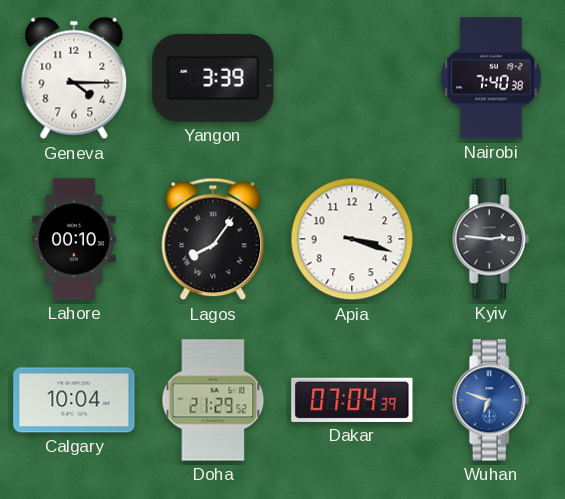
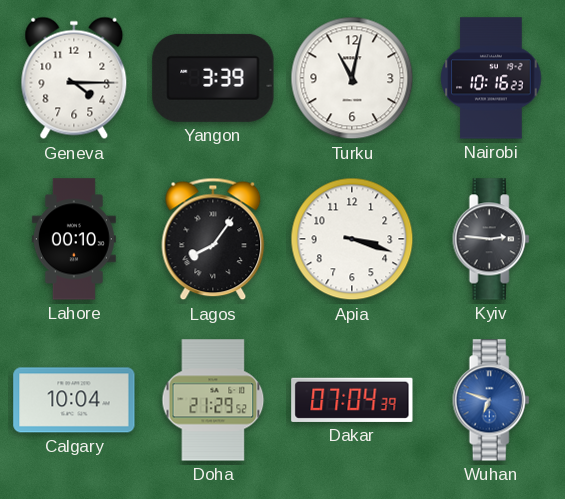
Turku: none -> 11:02 (352, 78)
Nairobi: 7:40 -> 10:16 (491, 78)
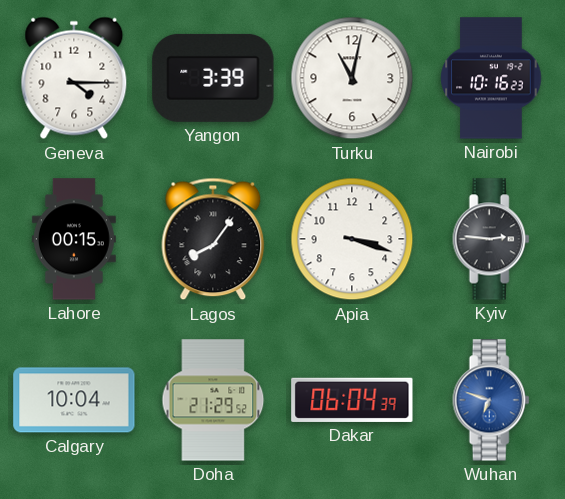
Lahore: 00:10 -> 00:15 (74, 239)
Dakar: 07:04 -> 06:04 (352, 400)
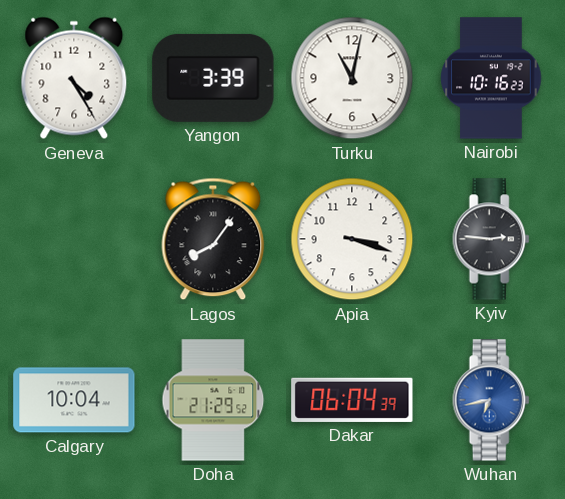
Geneva: 4:15 -> 4:25 (74, 78)
Lahore: 00:15 -> none (74, 239)
Wuhan: 6:48 -> 6:43 (491, 400)
